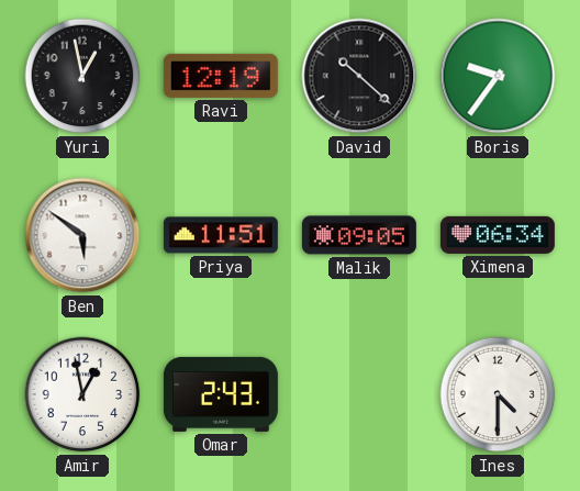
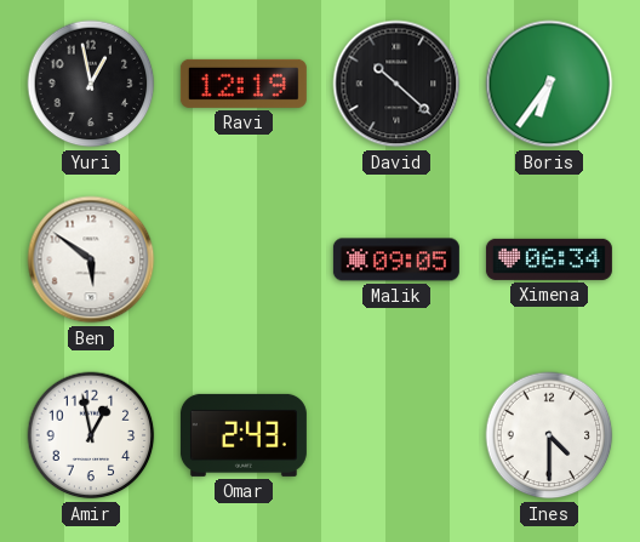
Boris: 9:36 -> 6:36 (549, 84)
Priya: 11:51 -> none (221, 235)
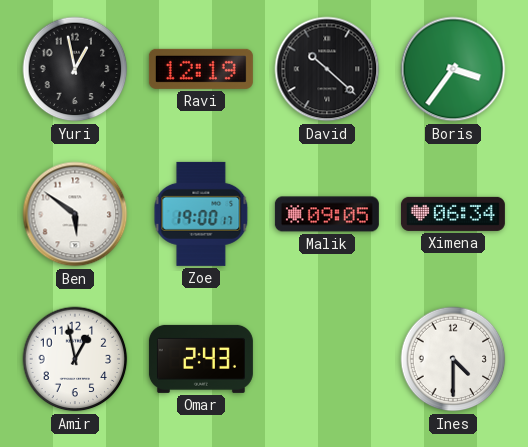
Boris: 6:36 -> 3:36 (453, 69)
Zoe: none -> 19:00 (201, 214)
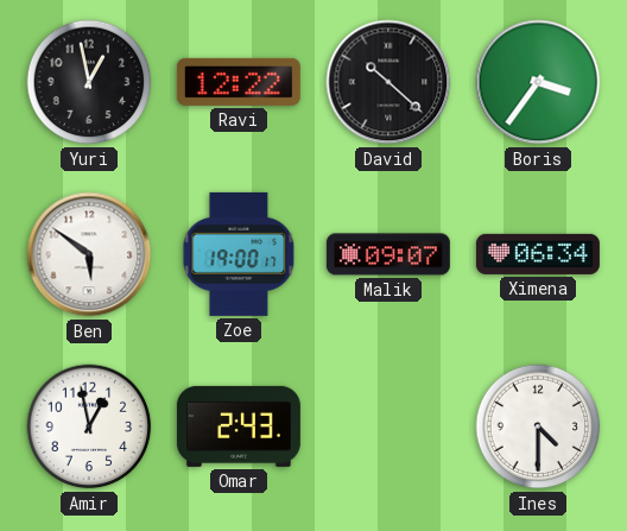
Ravi: 12:19 -> 12:22 (239, 82)
Malik: 09:05 -> 09:07 (388, 254)
